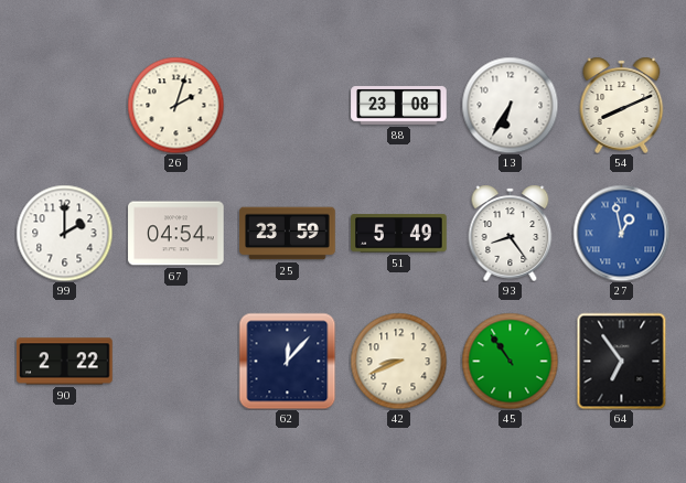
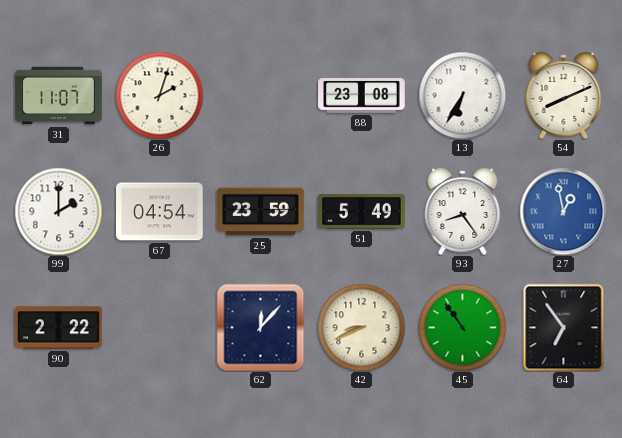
31: none -> 11:07 (59, 96)
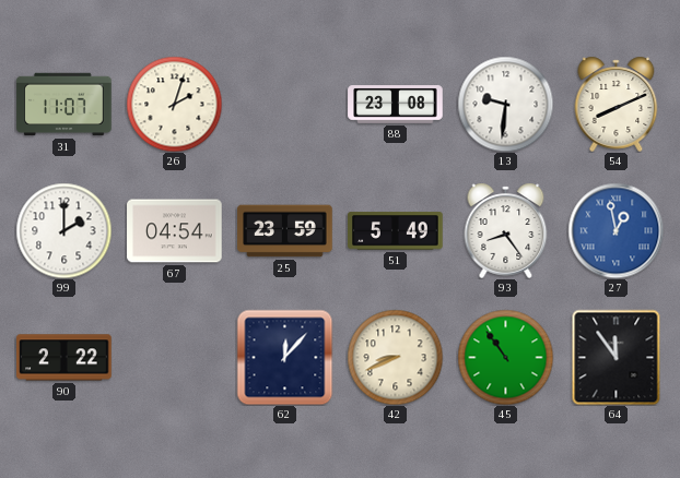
13: 6:35 -> 9:31 (505, 104)
64: 6:54 -> 11:54 (617, 357)
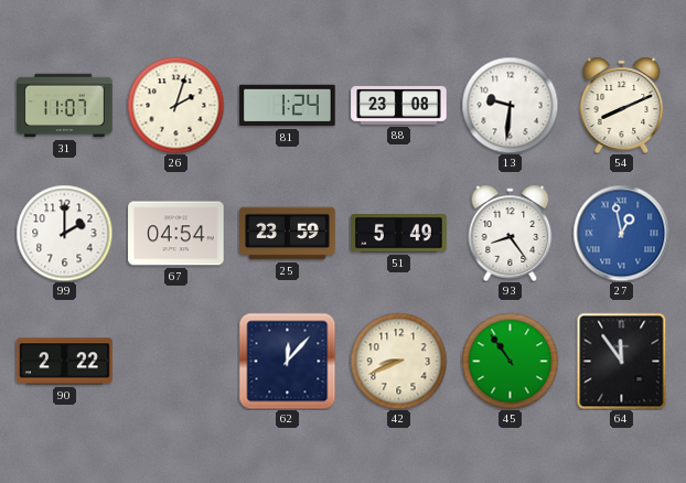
81: none -> 1:24 (288, 106)
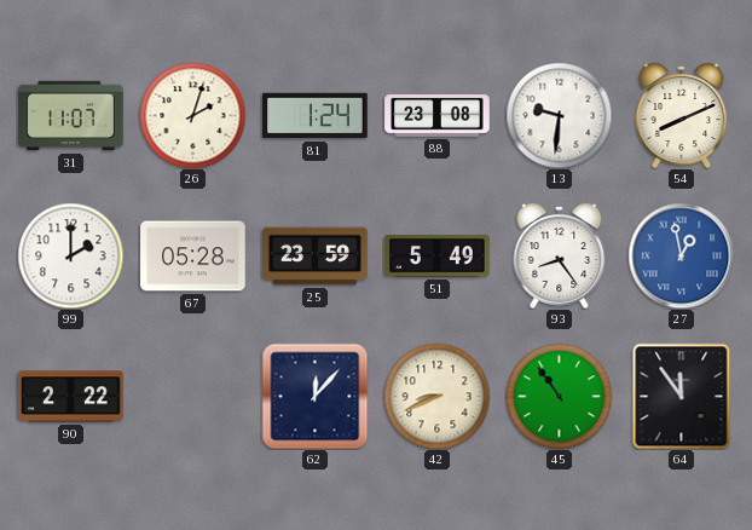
67: 04:54 -> 05:28 (193, 257)
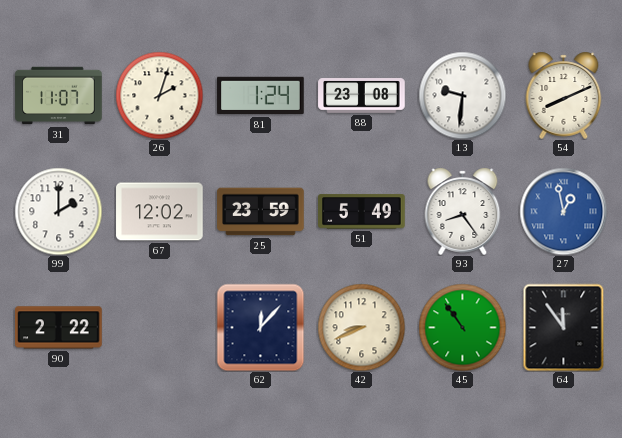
67: 05:28 -> 12:02 (160, 212)
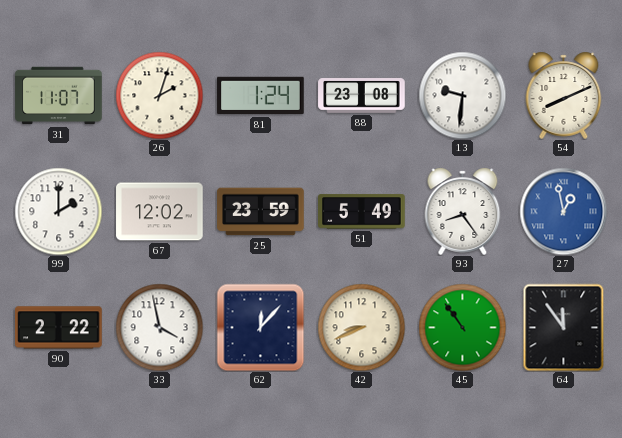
33: none -> 3:58 (159, 327)
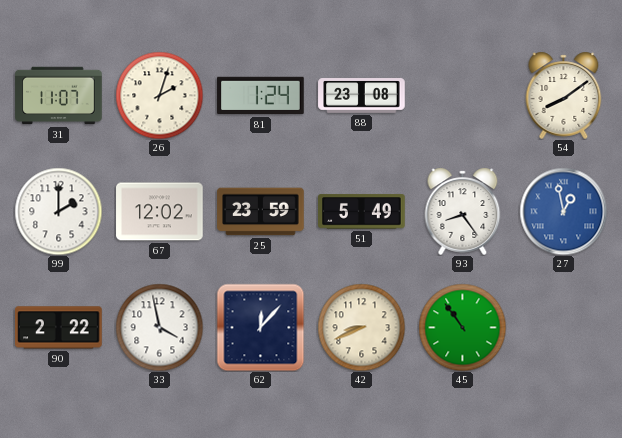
13: 9:31 -> none (462, 95)
54: 8:11 -> 8:09 (564, 95)
64: 11:54 -> none (564, 327)
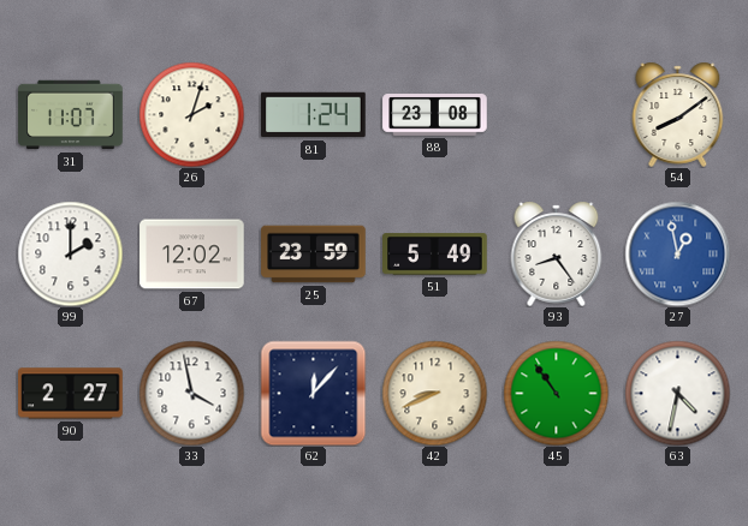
90: 2:22 -> 2:27 (71, 394)
63: none -> 4:32 (677, 393)
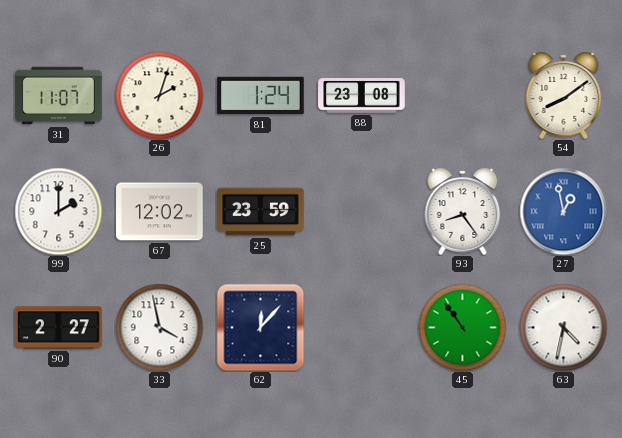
51: 5:49 -> none (435, 255)
42: 8:41 -> none (434, 393)
